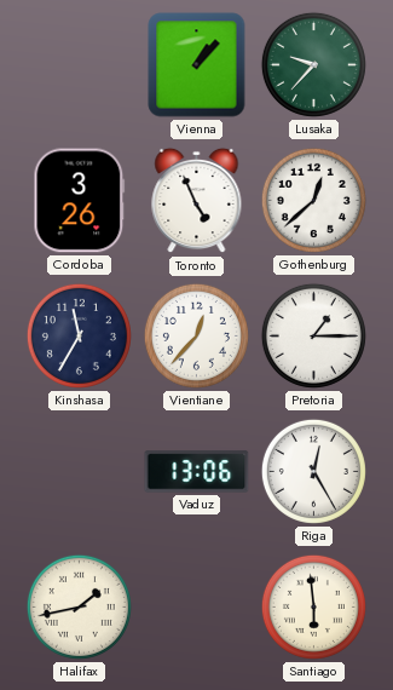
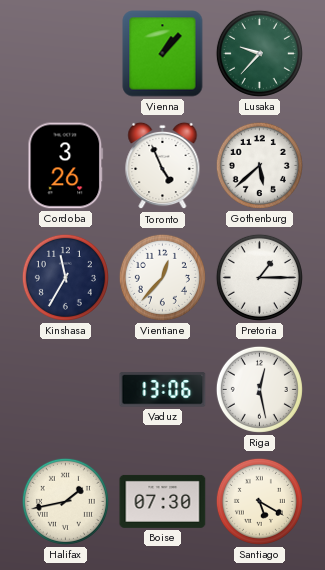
Gothenburg: 12:38 -> 5:38 (259, 165)
Riga: 12:25 -> 12:28 (259, 389)
Boise: none -> 07:30 (163, 501)
Santiago: 5:59 -> 5:20 (259, 501)
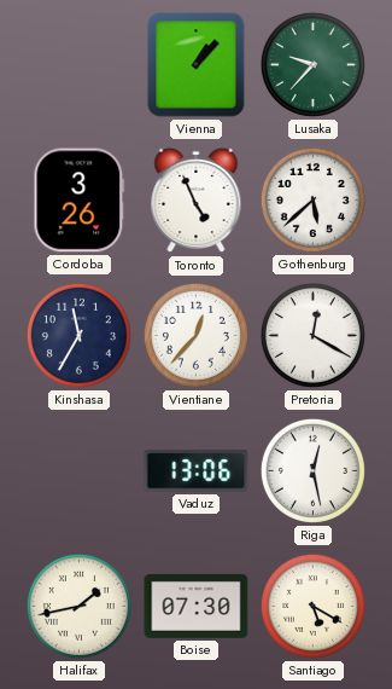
Pretoria: 1:15 -> 12:20 (312, 335)
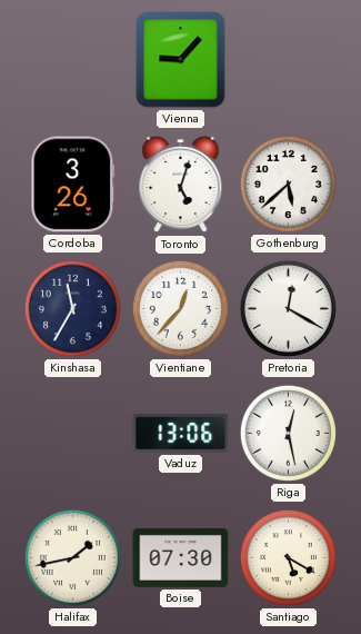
Vienna: 1:07 -> 9:07 (181, 60)
Lusaka: 9:37 -> none (312, 64)
Toronto: 4:56 -> 5:03 (181, 185)
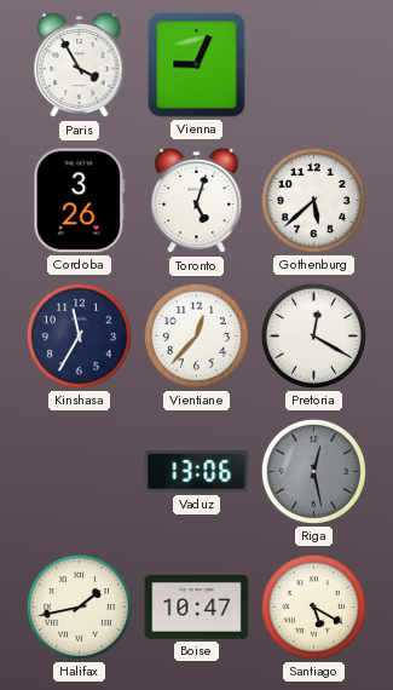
Paris: none -> 3:55 (80, 65)
Vienna: 9:07 -> 9:04 (197, 65)
Riga dial: white -> grey (313, 471)
Boise: 07:30 -> 10:47 (197, 606)
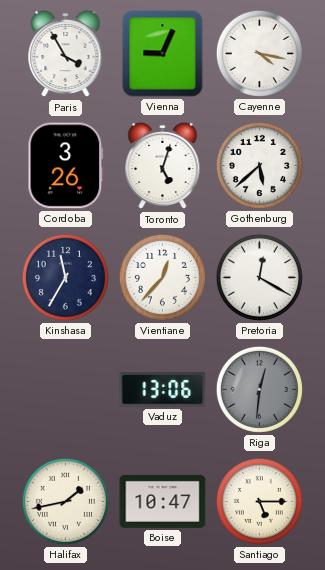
Cayenne: none -> 4:17 (259, 53)
Riga: 12:28 -> 12:31 (259, 389)
Santiago: 5:20 -> 5:15 (259, 501)
